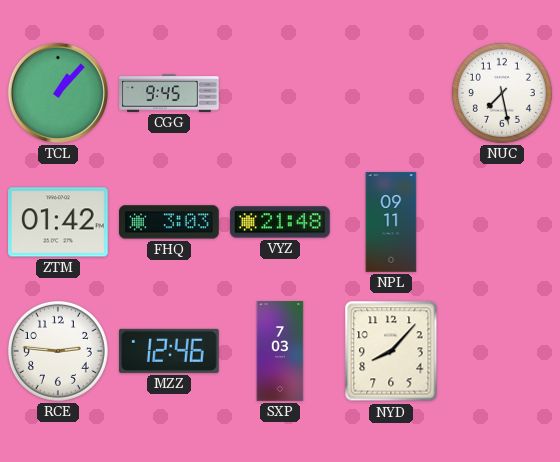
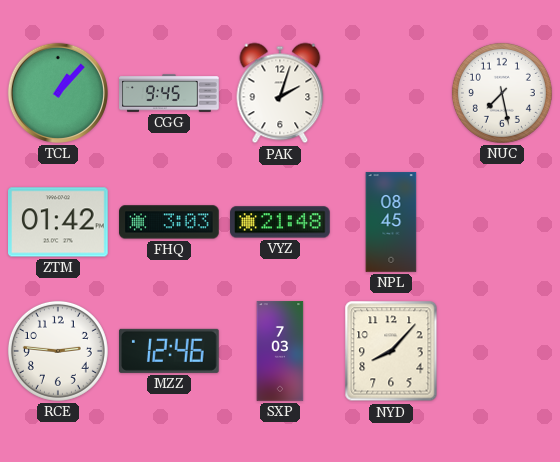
PAK: none -> 2:03 (280, 93)
NPL: 09:11 -> 08:45 (391, 222)
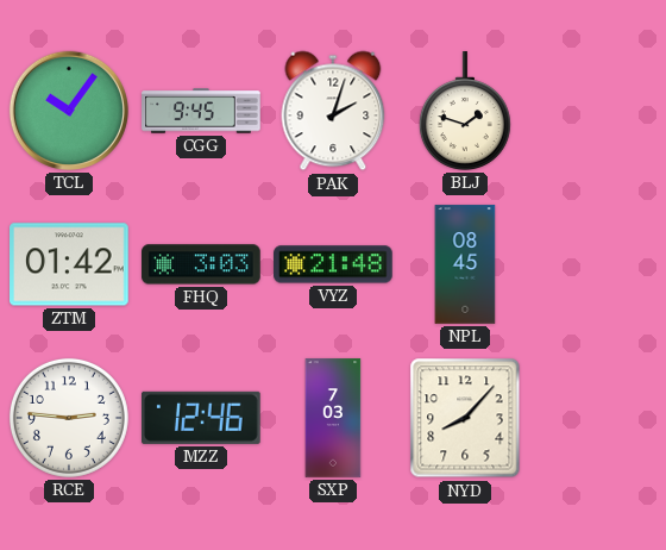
TCL: 1:07 -> 10:06 (69, 111)
BLJ: none -> 1:48 (465, 111)
NUC: 7:28 -> none (502, 93)
